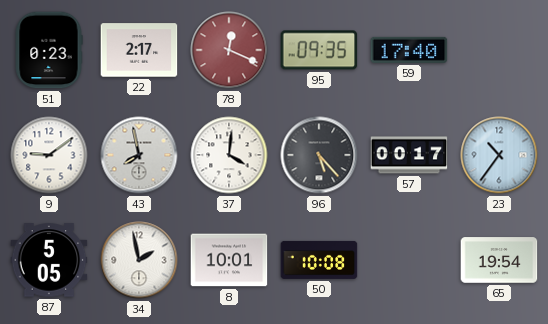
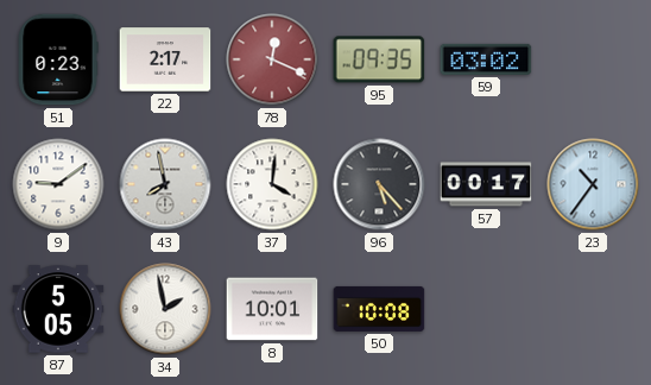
59: 17:40 -> 03:02 (486, 59)
65: 19:54 -> none (499, 260)
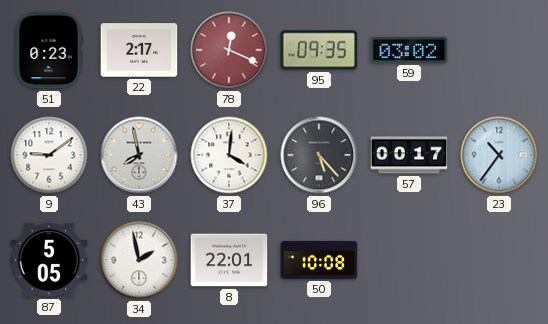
8: 10:01 -> 22:01 (229, 260)
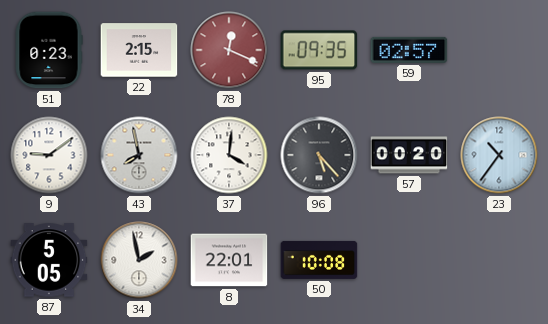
22: 2:17 -> 2:15 (139, 50)
59: 03:02 -> 02:57 (409, 50)
57: 00:17 -> 00:20 (409, 155)
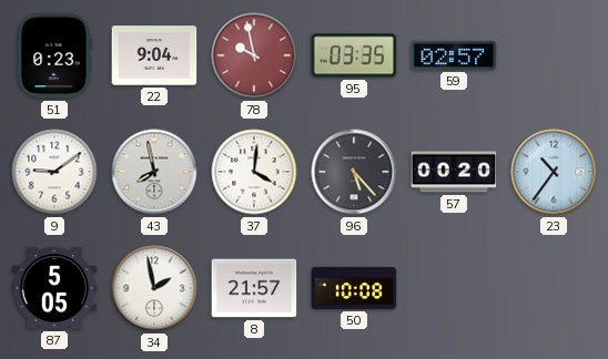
22: 2:15 -> 9:04 (154, 55)
78: 12:19 -> 9:58 (254, 55)
95: 09:35 -> 03:35 (354, 55)
8: 22:01 -> 21:57 (254, 288)
